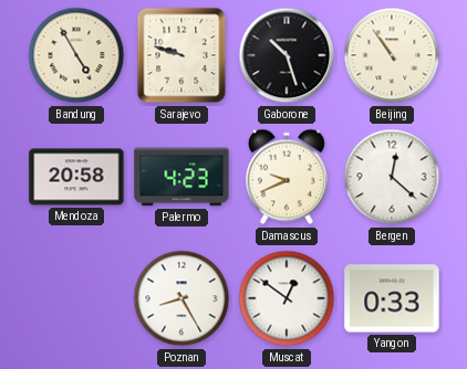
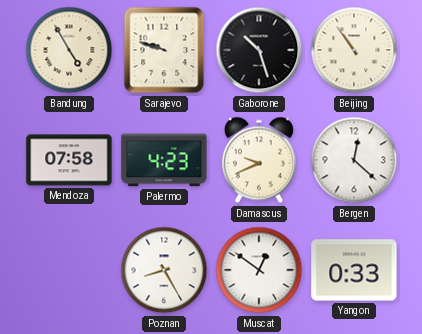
Mendoza: 20:58 -> 07:58 (69, 160)
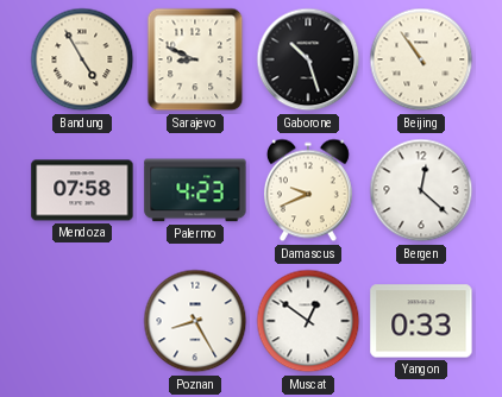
Sarajevo: 9:48 -> 8:49 (195, 59)
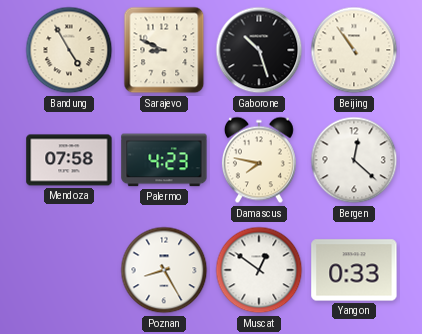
Damascus: 9:41 -> 7:47 (259, 160)
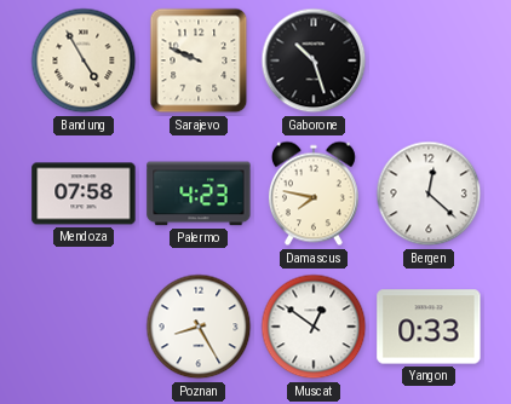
Sarajevo: 8:49 -> 9:49 (199, 60)
Beijing: 10:54 -> none (354, 50)
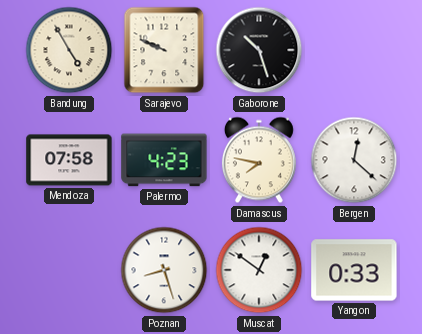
Poznan: 8:25 -> 8:27 (164, 270)
